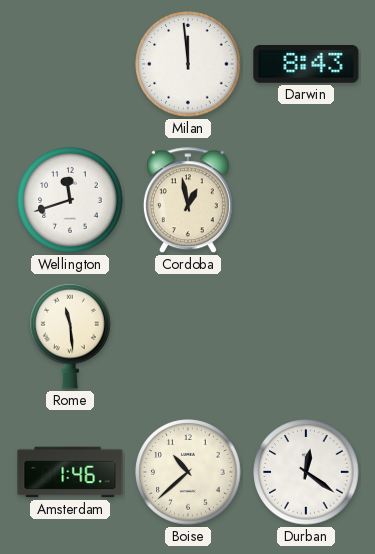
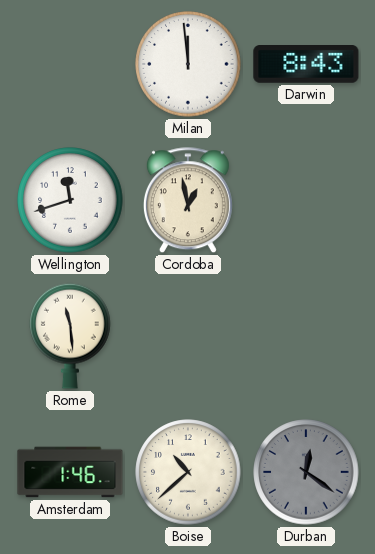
Durban dial: white -> grey (306, 472)
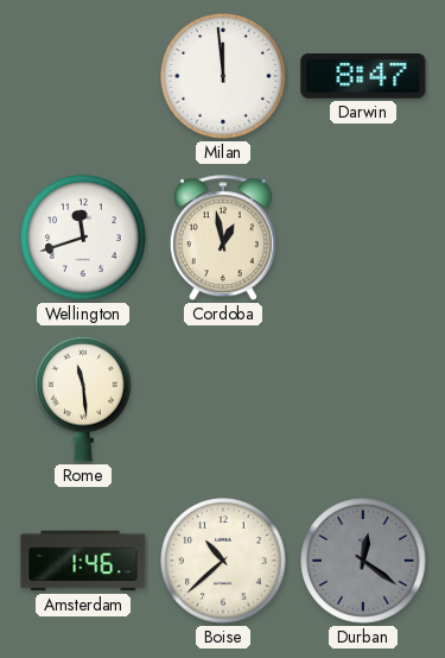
Darwin: 8:43 -> 8:47 (363, 77)
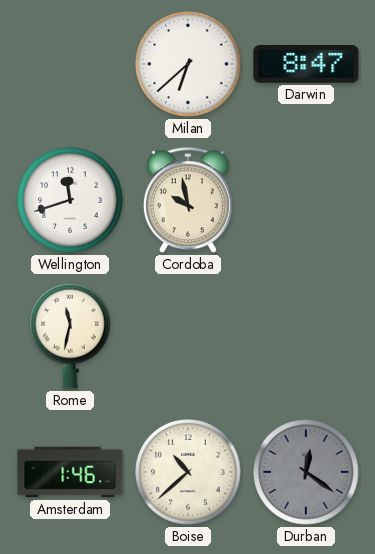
Milan: 11:59 -> 6:38 (188, 64)
Cordoba: 12:58 -> 9:58 (188, 201)
Rome: 11:29 -> 11:32 (70, 336)
